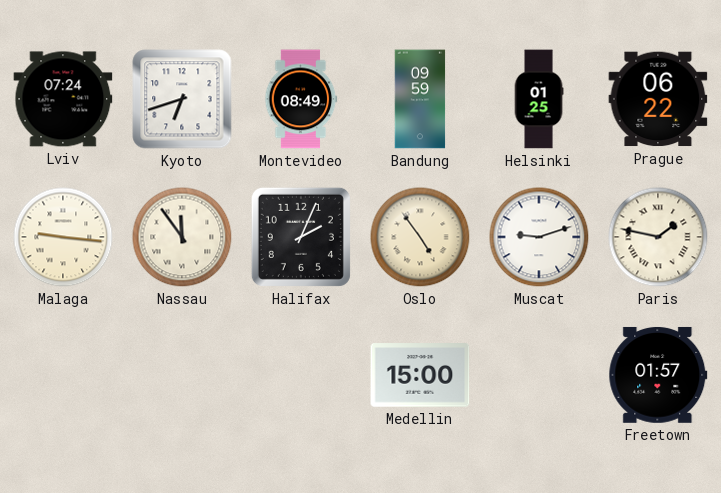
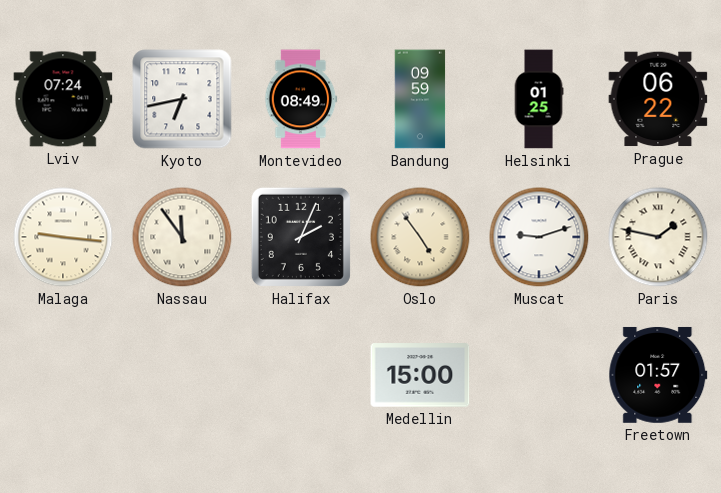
Kyoto: 6:42 -> 6:43 (182, 99)
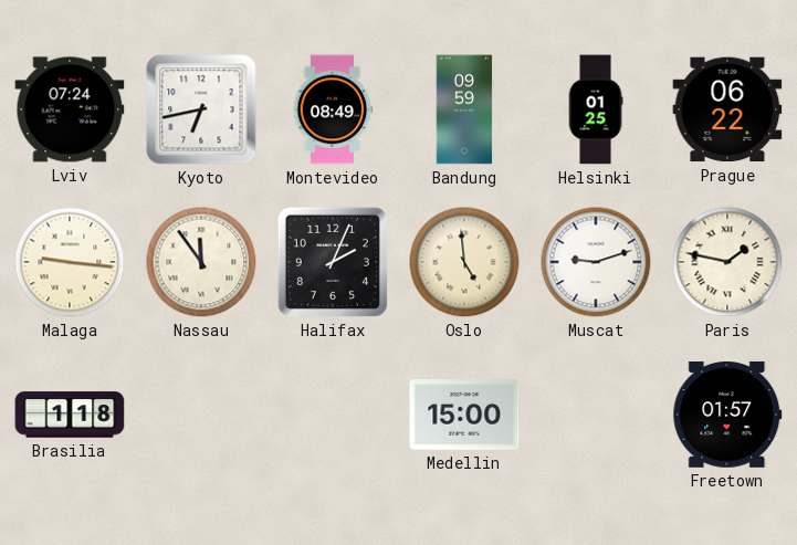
Oslo: 4:54 -> 4:59 (464, 262)
Brasilia: none -> 1:18 (70, 415)
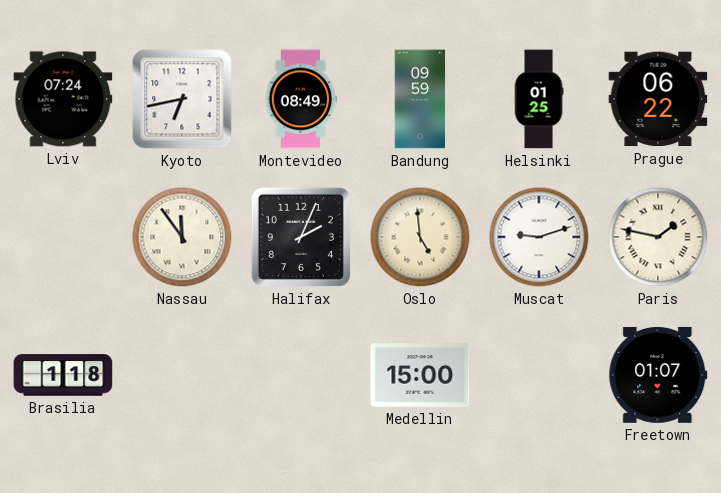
Malaga: 9:16 -> none (70, 262)
Freetown: 01:57 -> 01:07 (658, 375)
